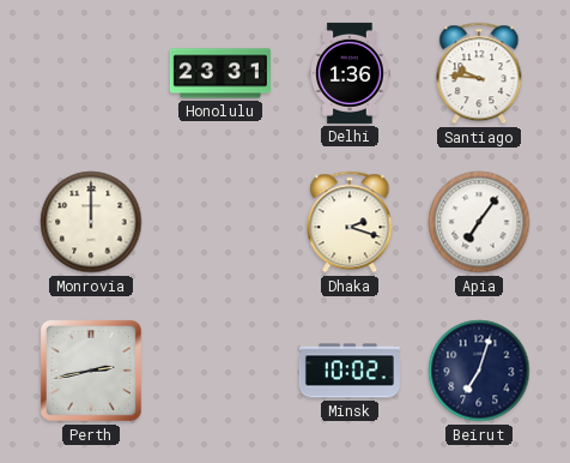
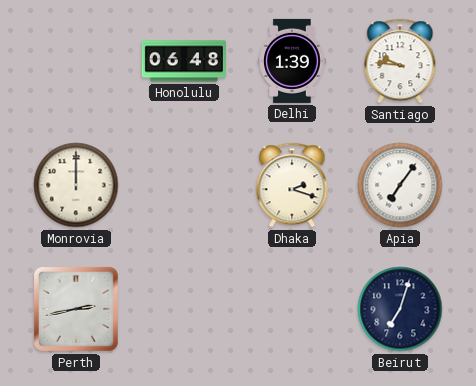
Honolulu: 23:31 -> 06:48 (184, 61)
Delhi: 1:36 -> 1:39 (292, 61)
Minsk: 10:02 -> none (350, 371)
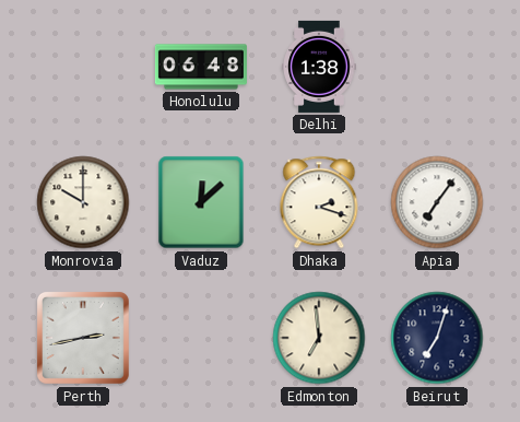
Delhi: 1:39 -> 1:38 (319, 67)
Santiago: 9:46 -> none (400, 61)
Monrovia: 12:00 -> 10:00 (83, 202)
Vaduz: none -> 12:08 (201, 202)
Edmonton: none -> 6:59 (319, 338)
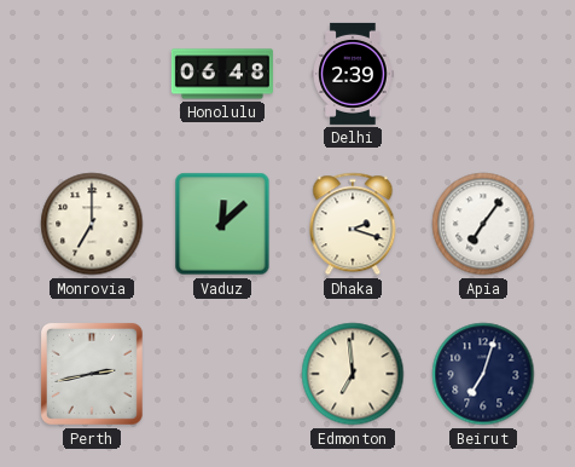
Delhi: 1:38 -> 2:39 (353, 74)
Monrovia: 10:00 -> 7:00 (92, 224)
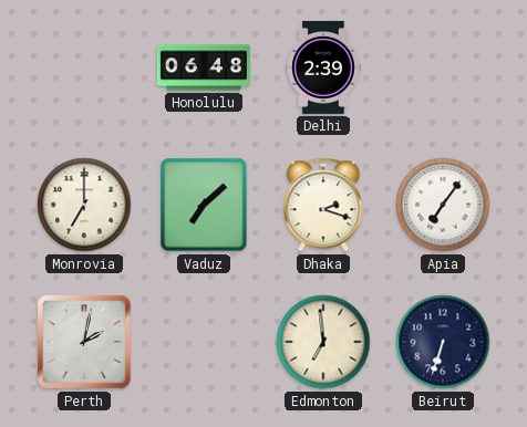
Vaduz: 12:08 -> 7:08 (204, 205)
Perth: 2:43 -> 2:02 (84, 342)
Beirut: 7:03 -> 6:33 (443, 342)
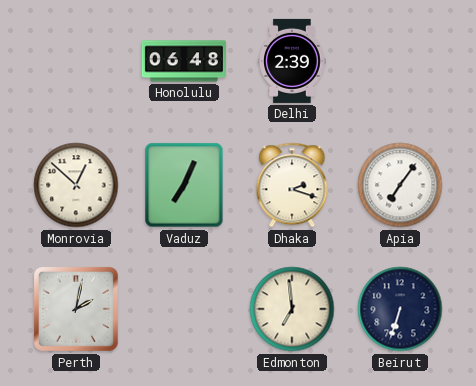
Monrovia: 7:00 -> 12:52 (76, 185)
Vaduz: 7:08 -> 7:04 (184, 185)
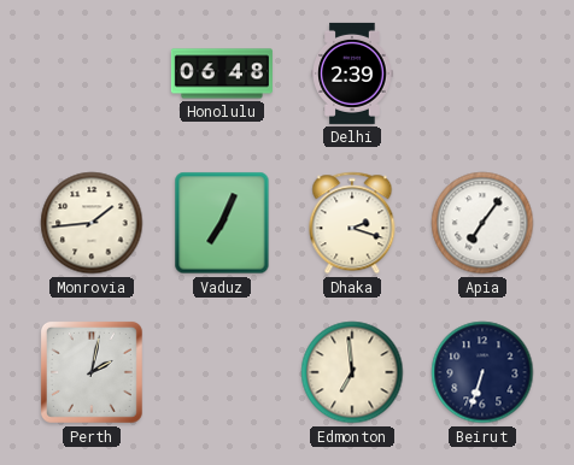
Monrovia: 12:52 -> 1:44 (92, 223)
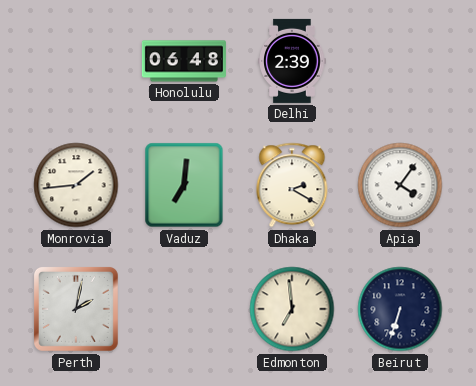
Vaduz: 7:04 -> 7:01 (184, 185)
Dhaka: 2:18 -> 2:20 (292, 185)
Apia: 7:06 -> 4:06 (400, 185)
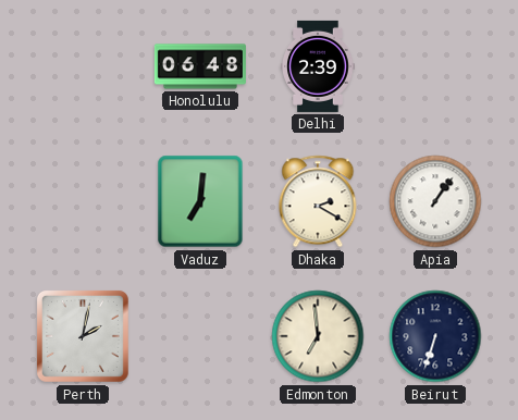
Monrovia: 1:44 -> none (76, 185)
Apia: 4:06 -> 1:06 (435, 201)
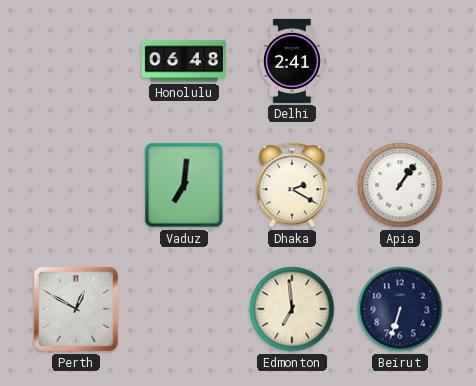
Delhi: 2:39 -> 2:41 (292, 61)
Perth: 2:02 -> 12:50 (76, 309)
